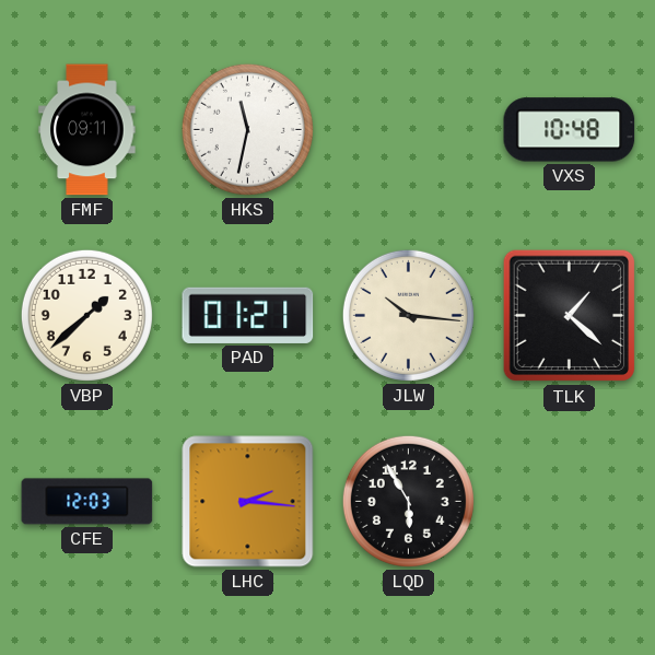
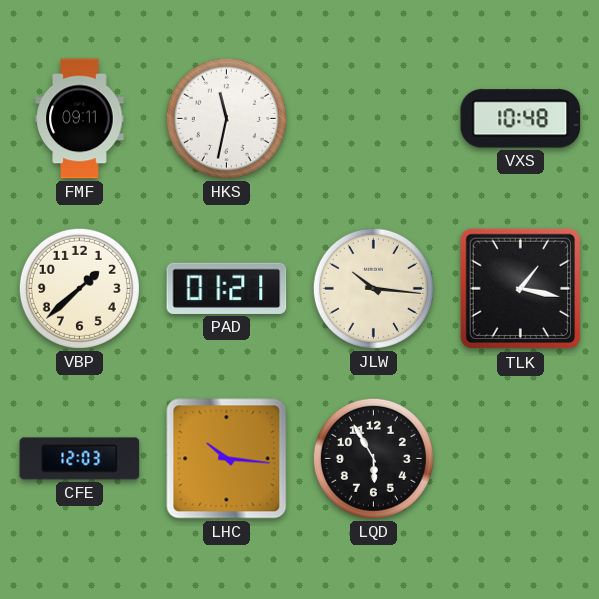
TLK: 1:22 -> 1:17 (521, 289)
LHC: 2:16 -> 10:16 (227, 459)
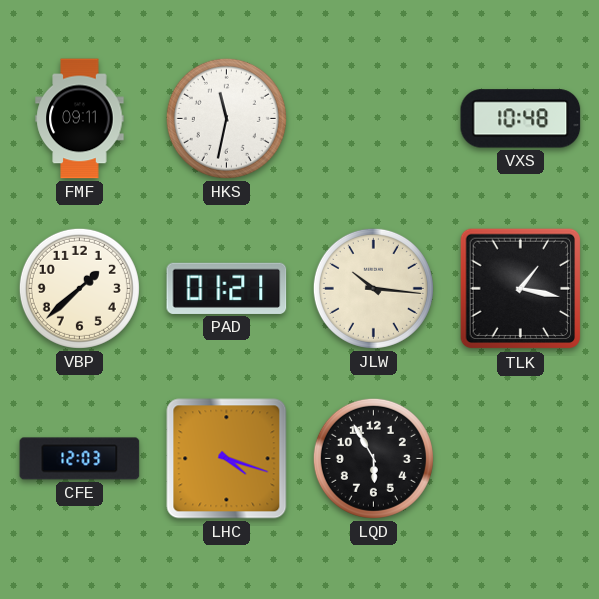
LHC: 10:16 -> 4:18 (227, 459)
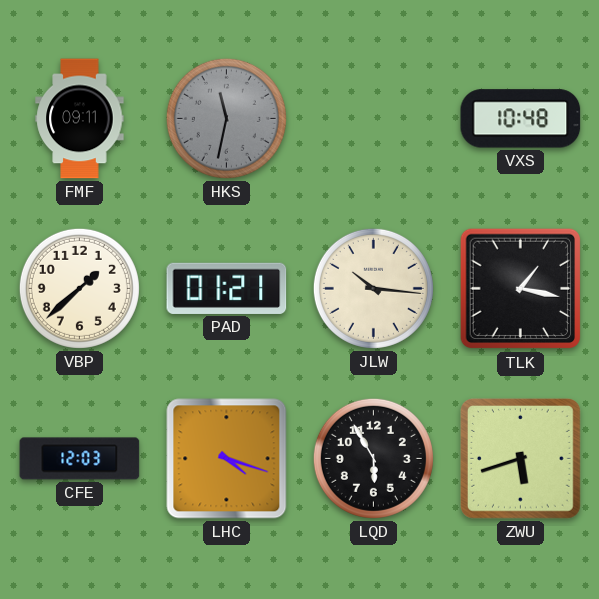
HKS dial: white -> grey (226, 118)
ZWU: none -> 5:42 (521, 459)
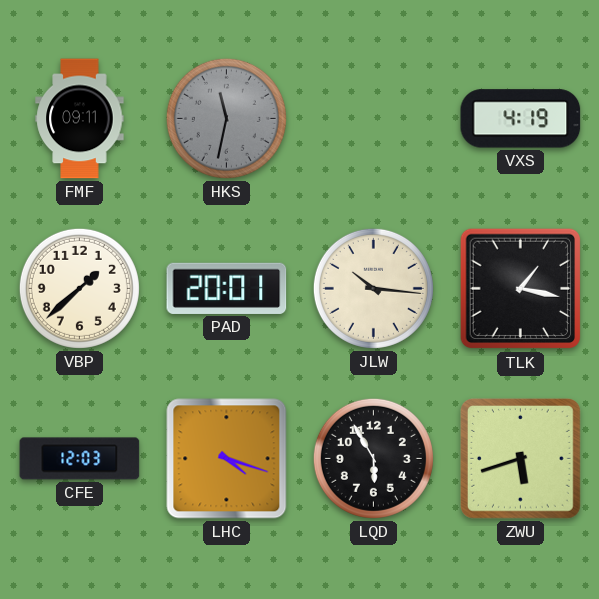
VXS: 10:48 -> 4:19 (521, 119)
PAD: 01:21 -> 20:01 (227, 288)
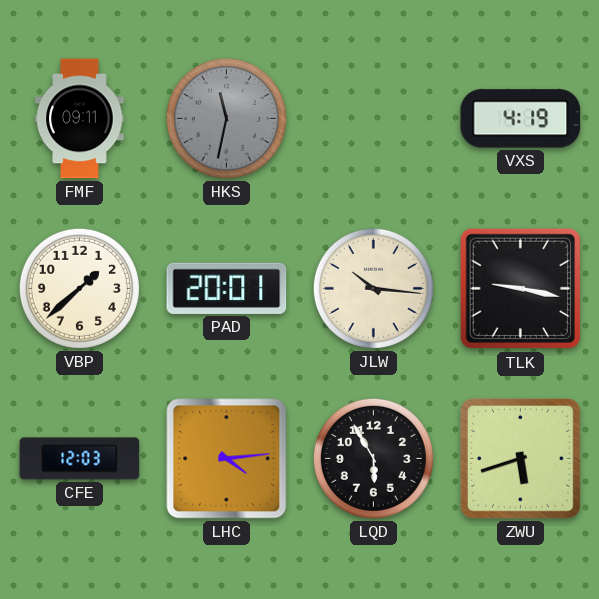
TLK: 1:17 -> 9:17 (521, 289)
LHC: 4:18 -> 4:14 (227, 459)
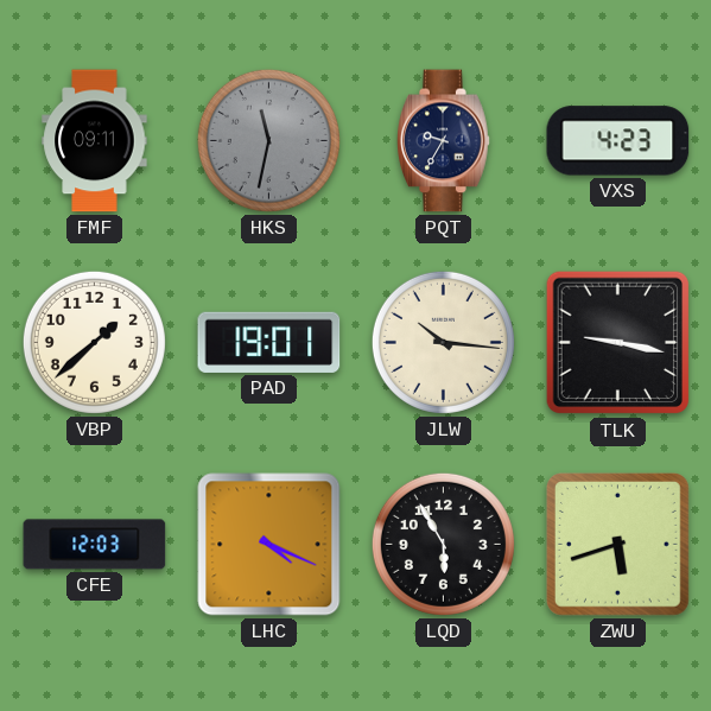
PQT: none -> 9:35 (444, 141)
VXS: 4:19 -> 4:23 (618, 141)
PAD: 20:01 -> 19:01 (269, 342)
LHC: 4:14 -> 4:19 (269, 545)
